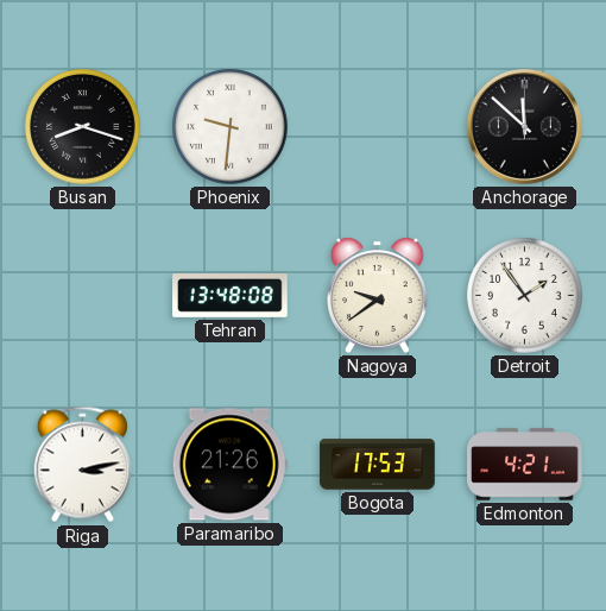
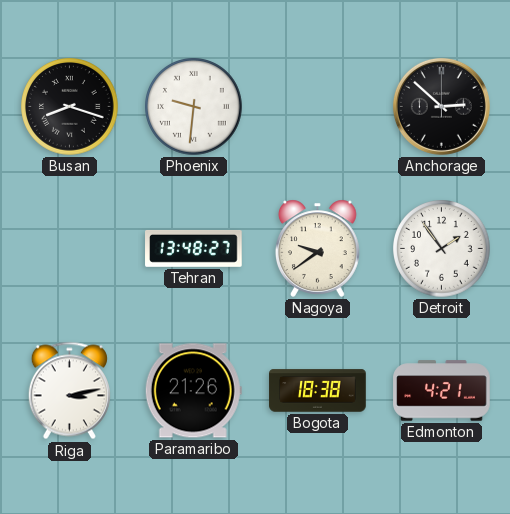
Anchorage: 11:52 -> 2:52 (441, 106)
Tehran: 13:48:08 -> 13:48:27 (194, 248)
Bogota: 17:53 -> 18:38 (318, 391)
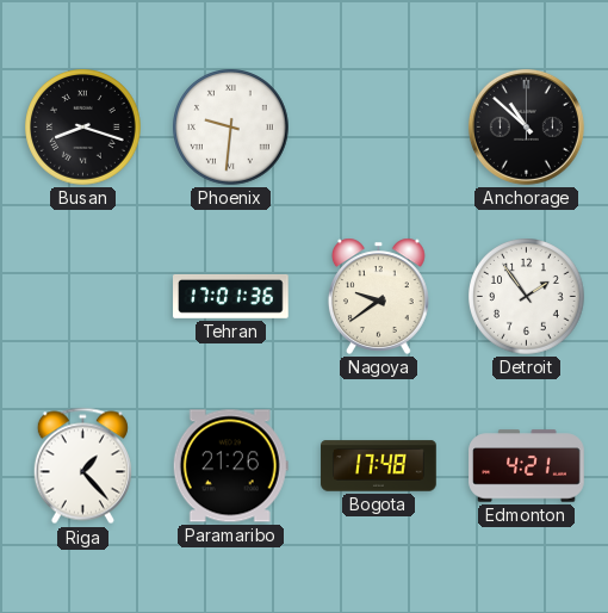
Anchorage: 2:52 -> 10:52 (526, 126)
Tehran: 13:48 -> 17:01 (231, 296)
Riga: 3:13 -> 1:23 (82, 466)
Bogota: 18:38 -> 17:48 (379, 466)
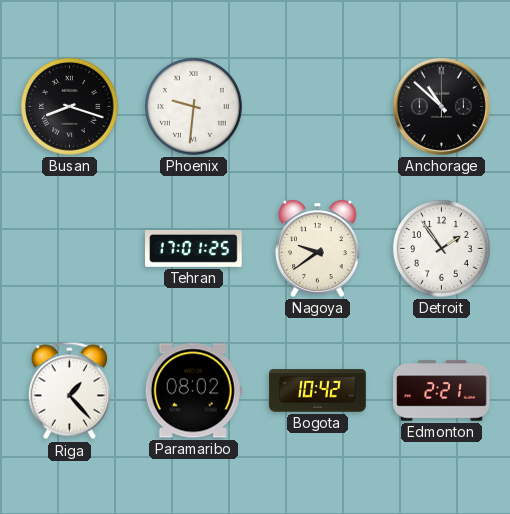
Tehran: 17:01:36 -> 17:01:25 (194, 248)
Paramaribo: 21:26 -> 08:02 (193, 391)
Bogota: 17:48 -> 10:42 (318, 391)
Edmonton: 4:21 -> 2:21 (442, 391)
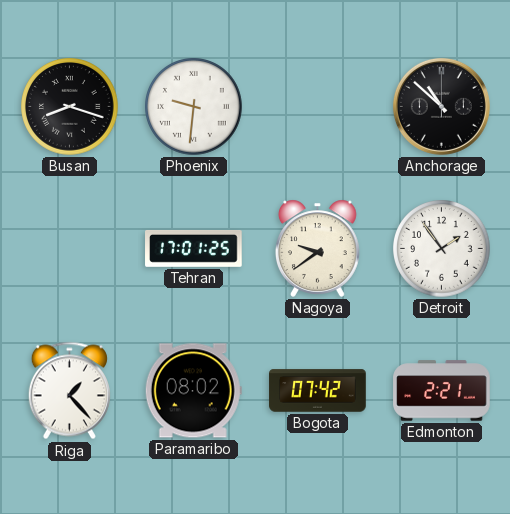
Bogota: 10:42 -> 07:42 (318, 391)
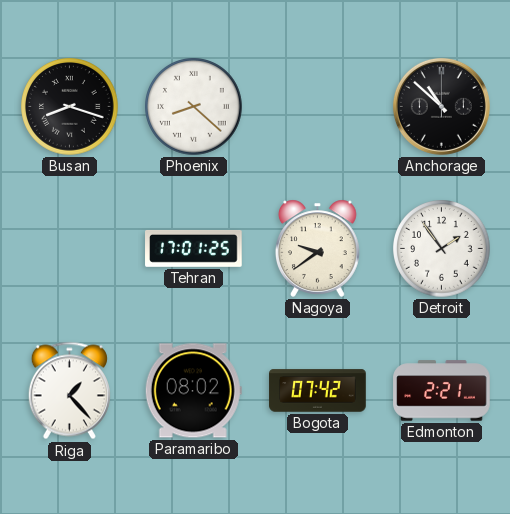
Phoenix: 9:31 -> 8:22 (194, 107)
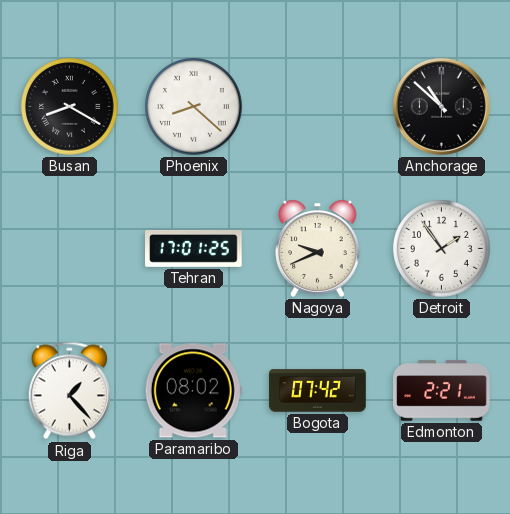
Busan: 8:18 -> 8:20 (70, 107)
Nagoya: 9:39 -> 9:41 (318, 248)
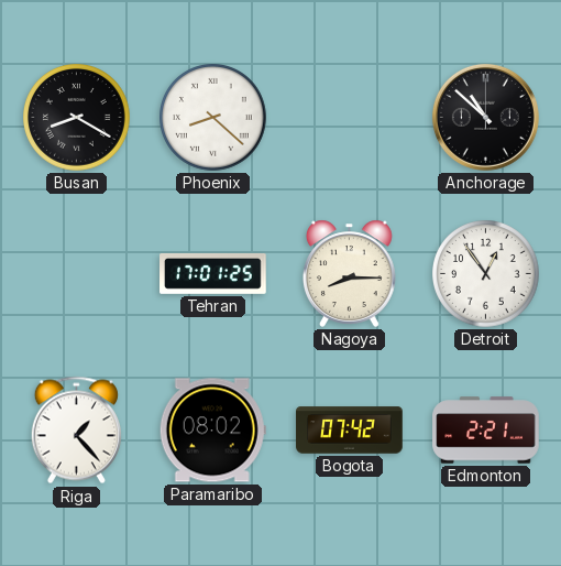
Nagoya: 9:41 -> 8:15 (350, 273)
Detroit: 1:54 -> 12:54 (486, 274)
